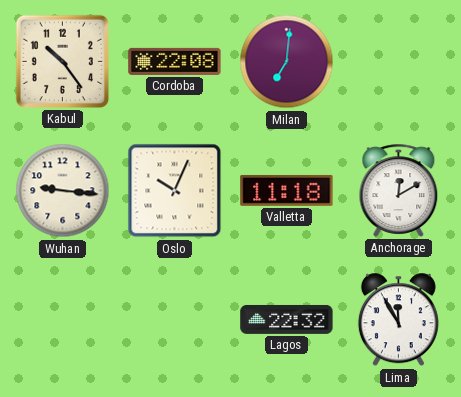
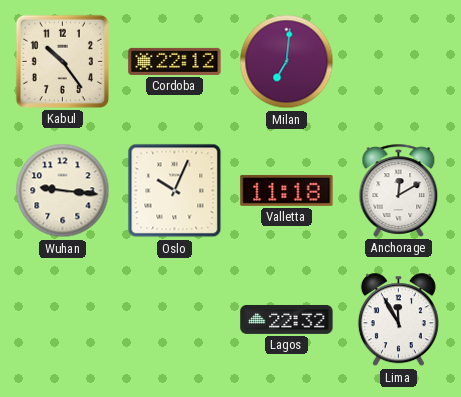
Cordoba: 22:08 -> 22:12 (175, 61)
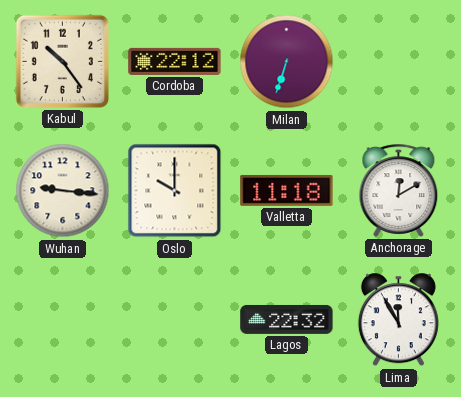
Milan: 7:01 -> 6:33 (287, 62)
Oslo: 10:04 -> 10:00 (175, 191)
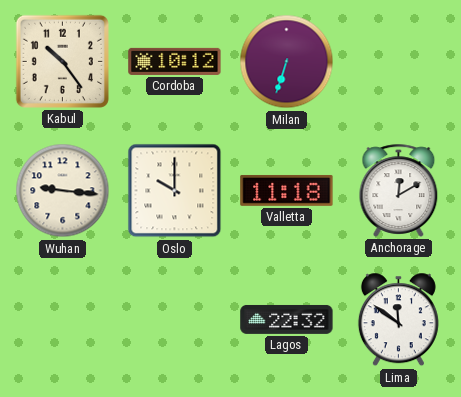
Cordoba: 22:12 -> 10:12 (175, 61)
Lima: 11:55 -> 11:51 (398, 320)
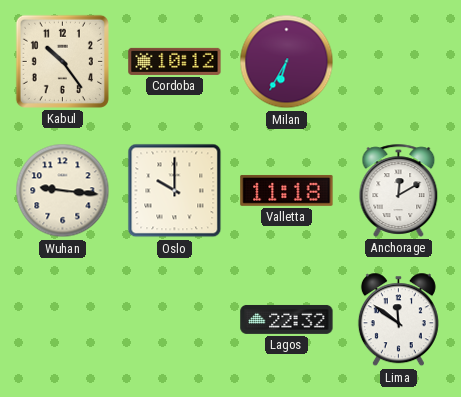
Milan: 6:33 -> 6:35 (287, 62)
